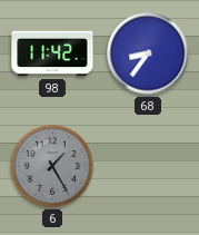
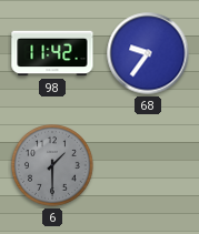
68: 8:36 -> 9:36 (148, 53)
6: 1:25 -> 1:30 (53, 166)
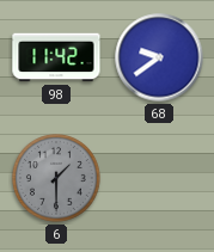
68: 9:36 -> 9:39 (159, 57)
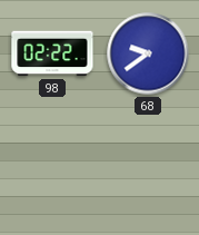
98: 11:42 -> 02:22 (52, 53)
6: 1:30 -> none (57, 179)
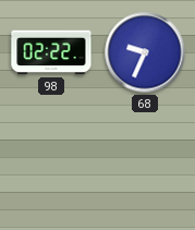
68: 9:39 -> 9:34 (145, 52)
